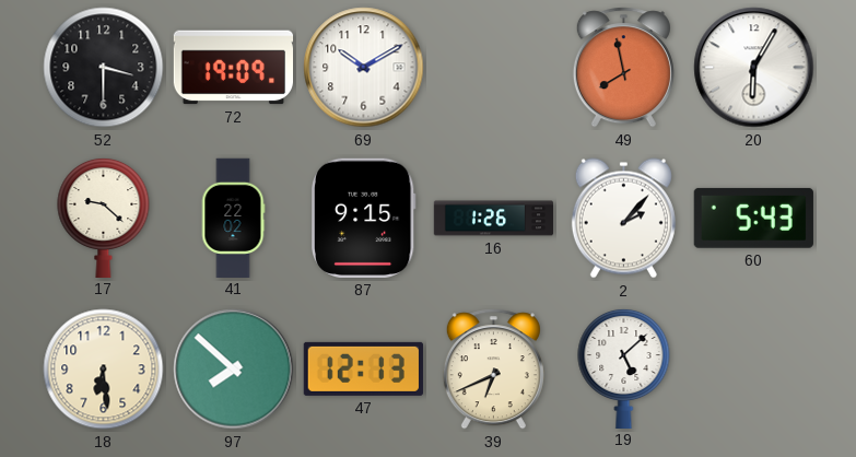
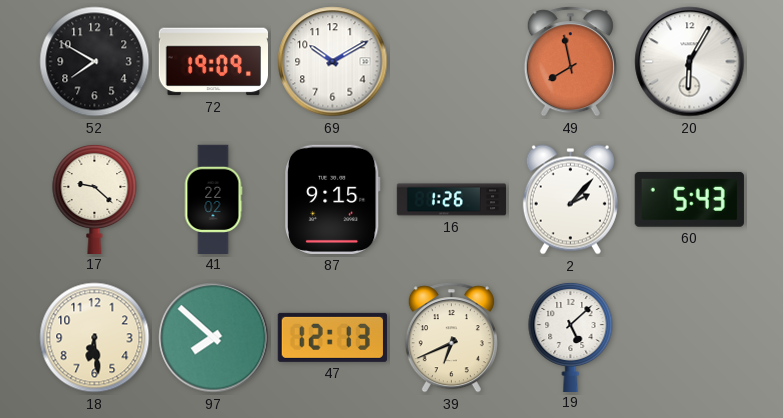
52: 3:30 -> 7:50 (95, 62)
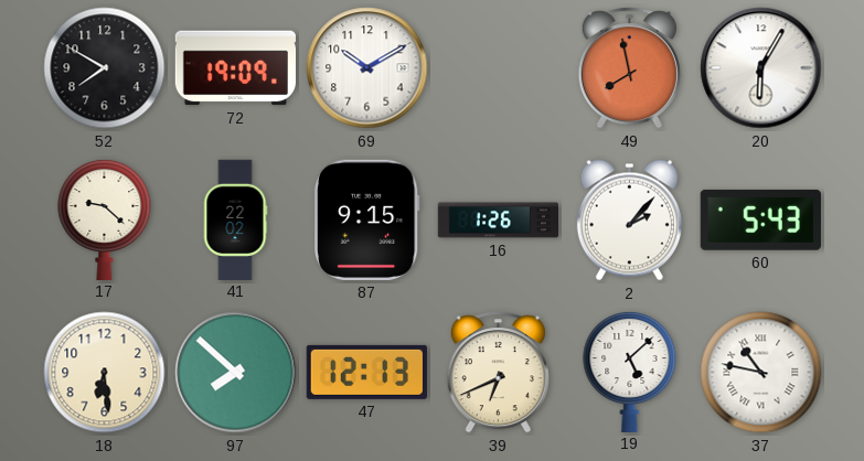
37: none -> 10:47 (761, 373)
